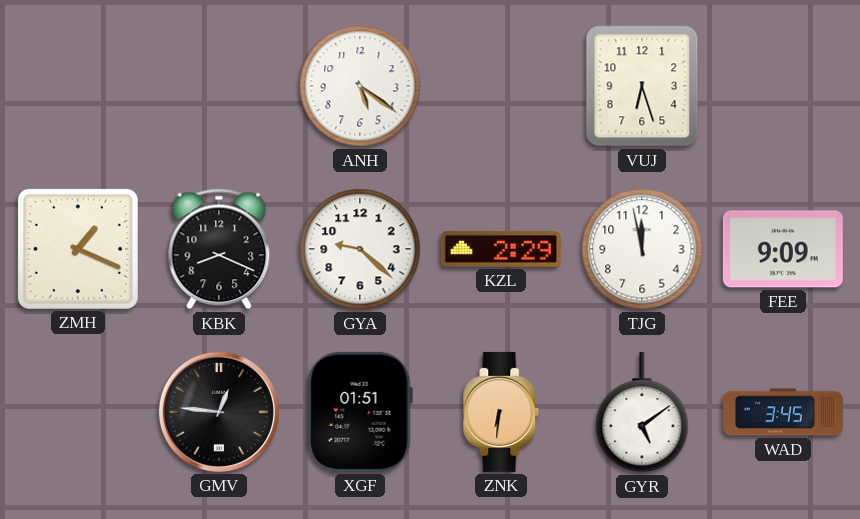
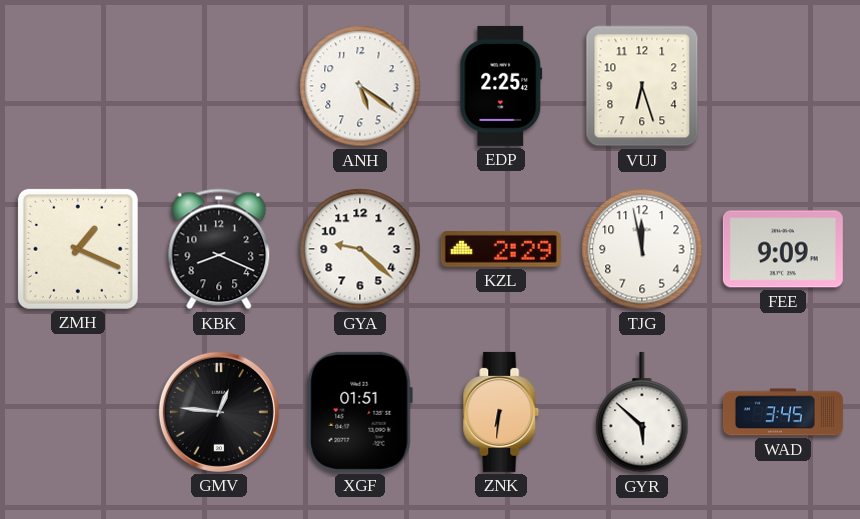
EDP: none -> 2:25 (501, 86)
GYR: 5:09 -> 5:52 (642, 412)
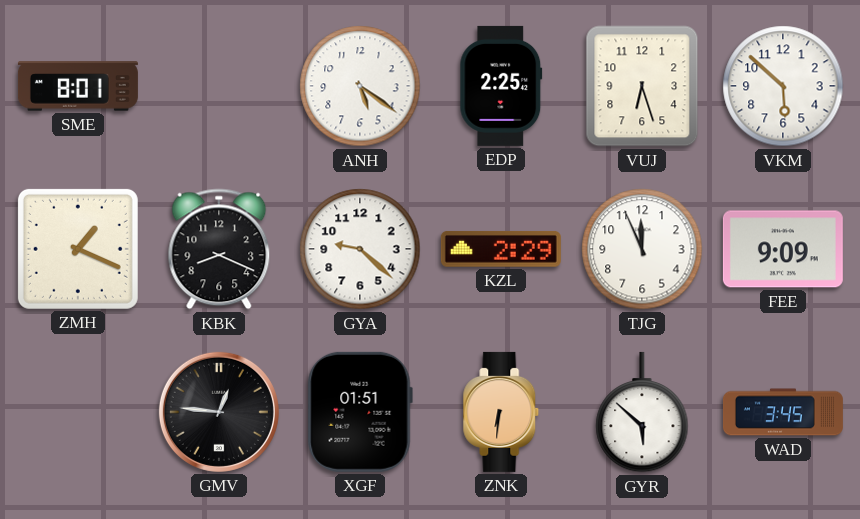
SME: none -> 8:01 (78, 86)
VKM: none -> 5:52 (783, 86)
TJG: 11:58 -> 11:56 (642, 249)
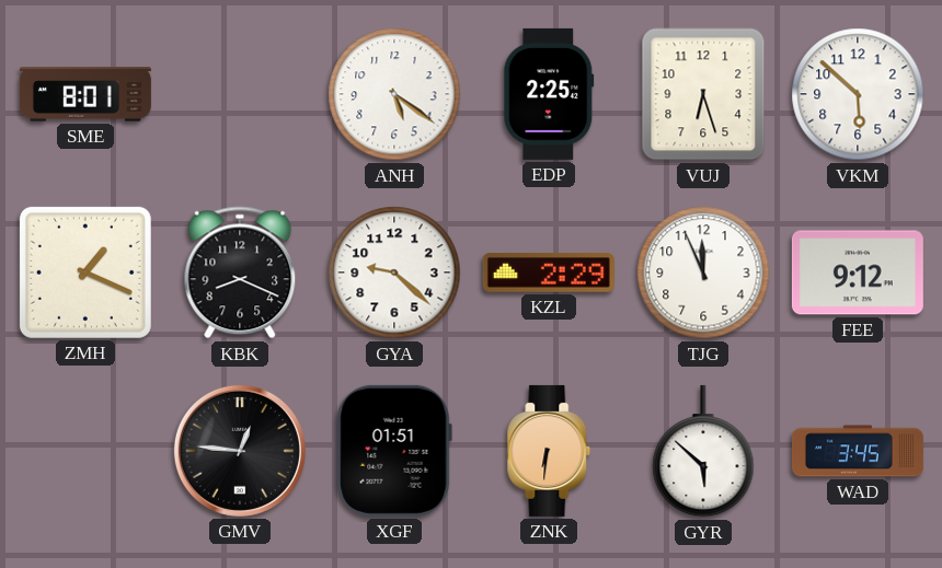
FEE: 9:09 -> 9:12 (858, 273)
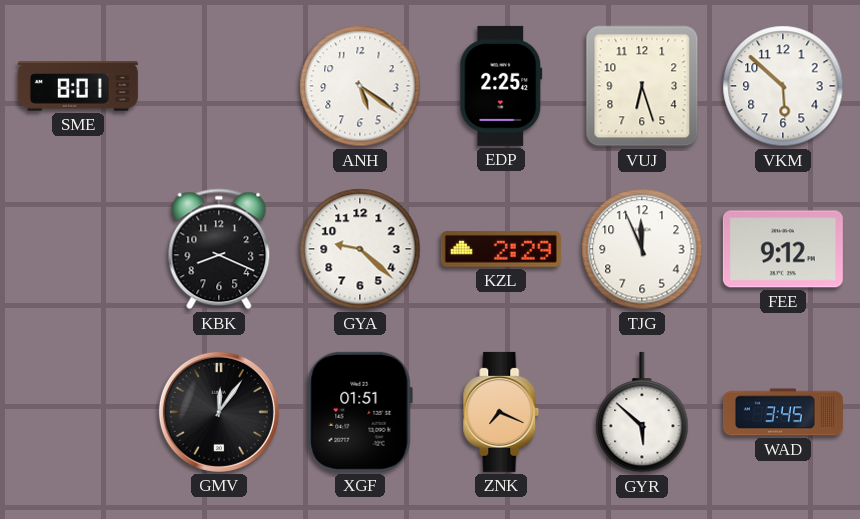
ZMH: 1:19 -> none (85, 273)
GMV: 12:46 -> 12:06 (219, 412)
ZNK: 6:31 -> 7:19 (501, 412)
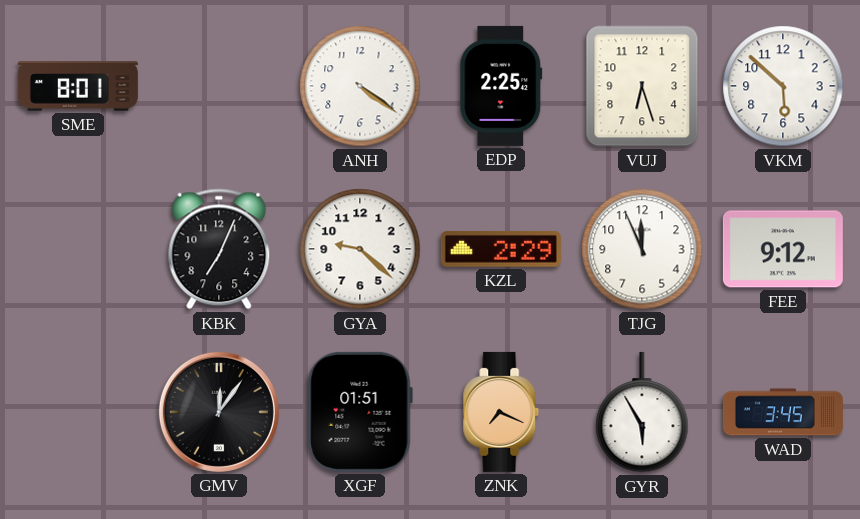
ANH: 5:21 -> 4:21 (360, 86)
KBK: 8:19 -> 7:04 (219, 249)
GYR: 5:52 -> 5:55 (642, 412)
